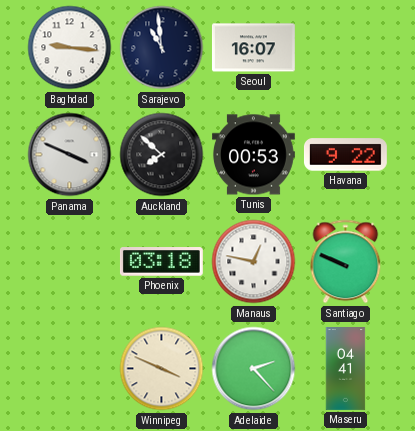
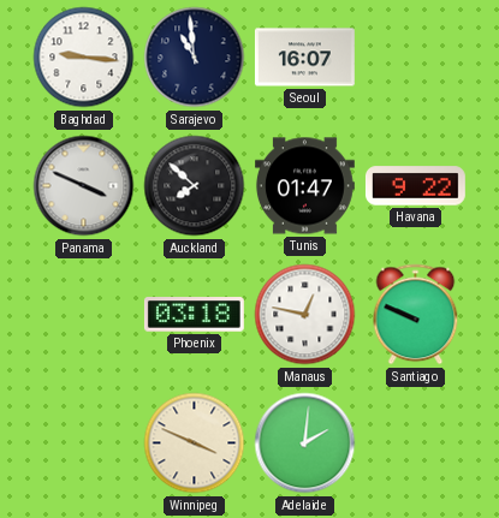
Tunis: 00:53 -> 01:47 (305, 186)
Adelaide: 2:23 -> 2:01 (305, 443)
Maseru: 04:41 -> none (346, 369)
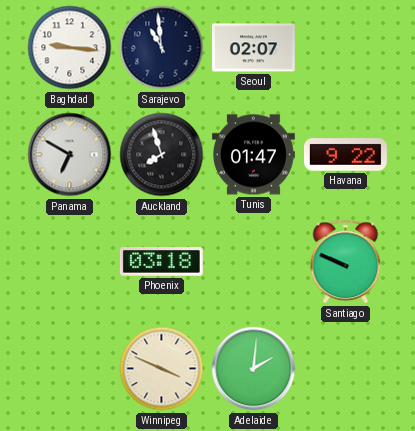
Seoul: 16:07 -> 02:07 (253, 48)
Panama: 3:49 -> 6:50 (70, 155)
Auckland: 7:52 -> 7:57 (162, 155)
Manaus: 12:47 -> none (305, 315)
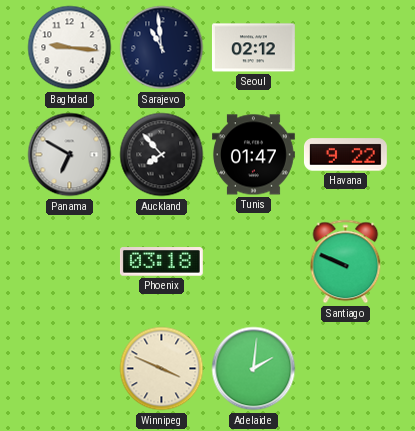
Seoul: 02:07 -> 02:12 (253, 48)
Auckland: 7:57 -> 7:53 (162, 155)
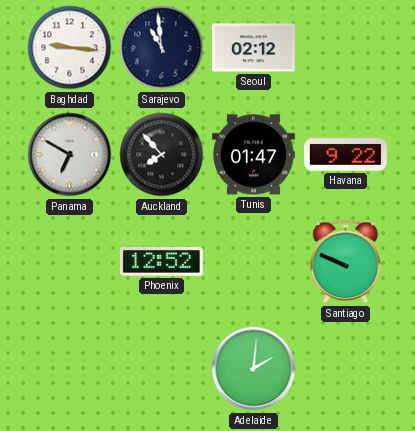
Phoenix: 03:18 -> 12:52 (161, 262)
Winnipeg: 3:49 -> none (162, 369)
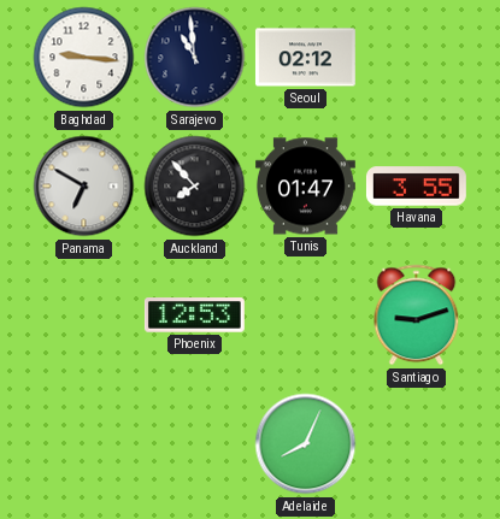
Havana: 9:22 -> 3:55 (416, 187)
Phoenix: 12:52 -> 12:53 (194, 315)
Santiago: 9:49 -> 9:12 (417, 315)
Adelaide: 2:01 -> 8:04 (306, 444)
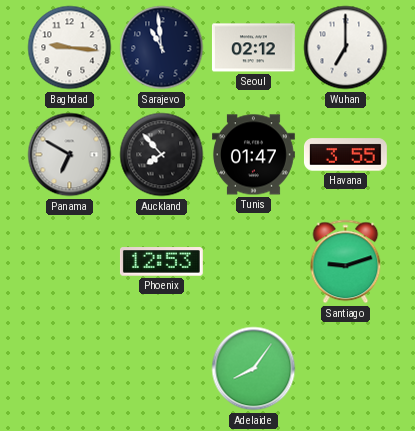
Wuhan: none -> 7:00 (346, 48)
Adelaide: 8:04 -> 8:06 (254, 369)
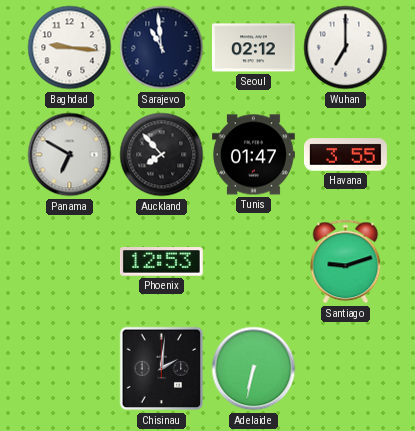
Chisinau: none -> 2:01 (162, 369)
Adelaide: 8:06 -> 6:32 (254, 369)
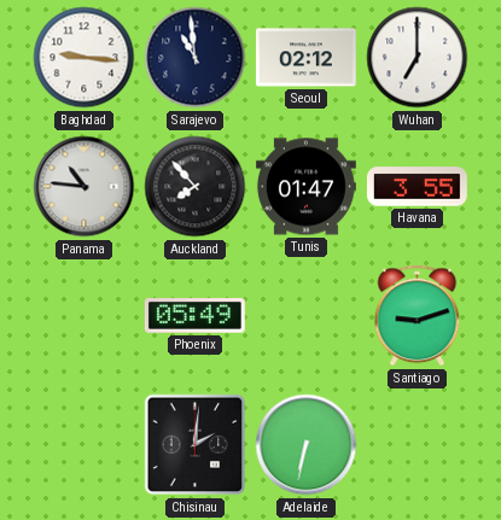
Panama: 6:50 -> 10:46 (85, 187)
Phoenix: 12:53 -> 05:49 (194, 316)
